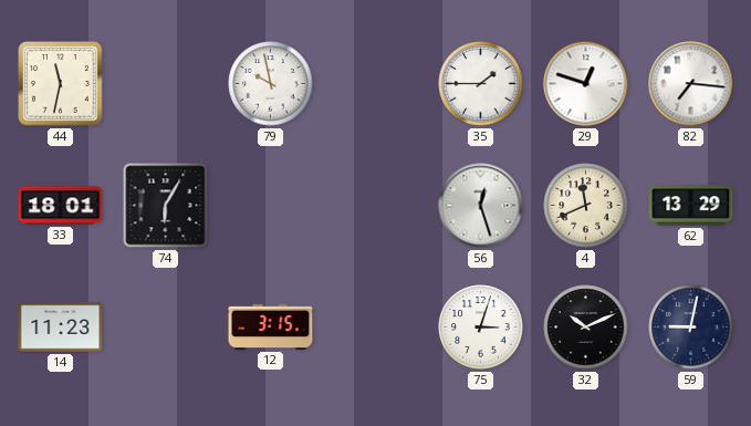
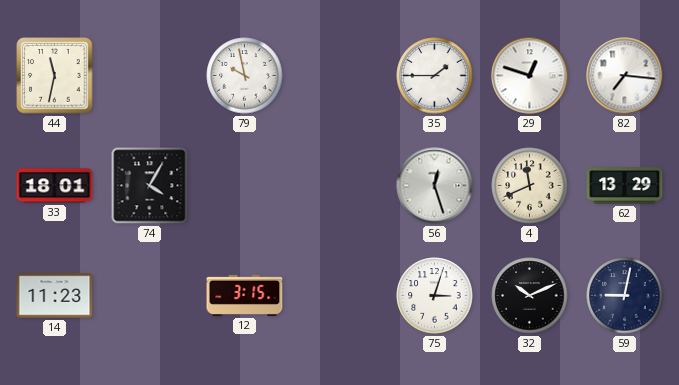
74: 6:05 -> 4:05 (150, 186)
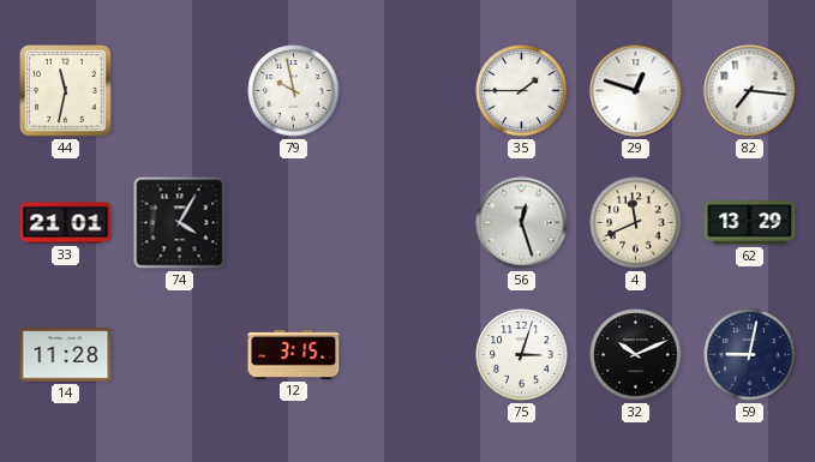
33: 18:01 -> 21:01 (66, 223)
14: 11:23 -> 11:28 (66, 355)
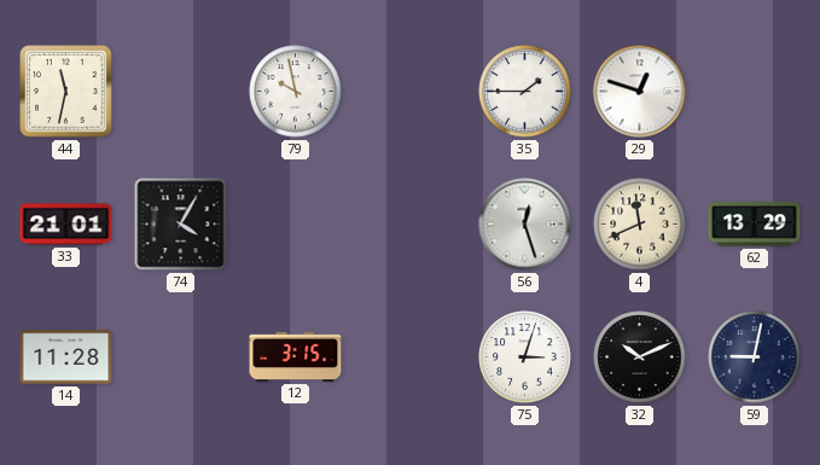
82: 7:16 -> none (750, 91)
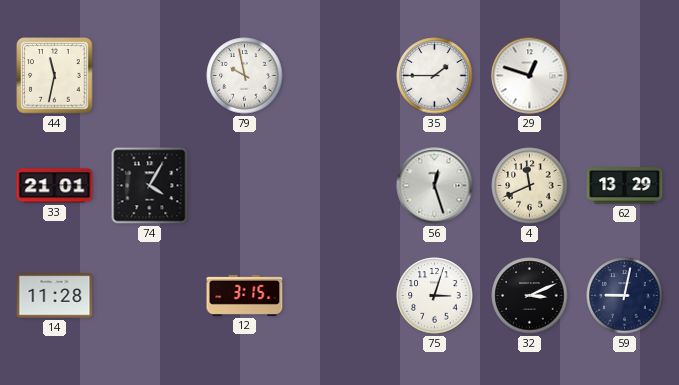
32: 10:11 -> 3:11 (530, 296)
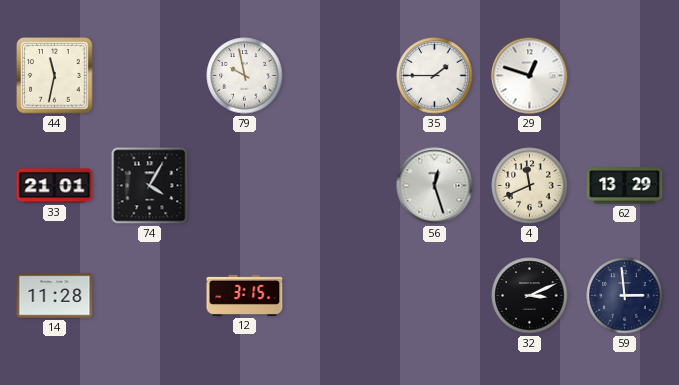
75: 3:03 -> none (435, 296)
59: 9:02 -> 2:59 (625, 296)
